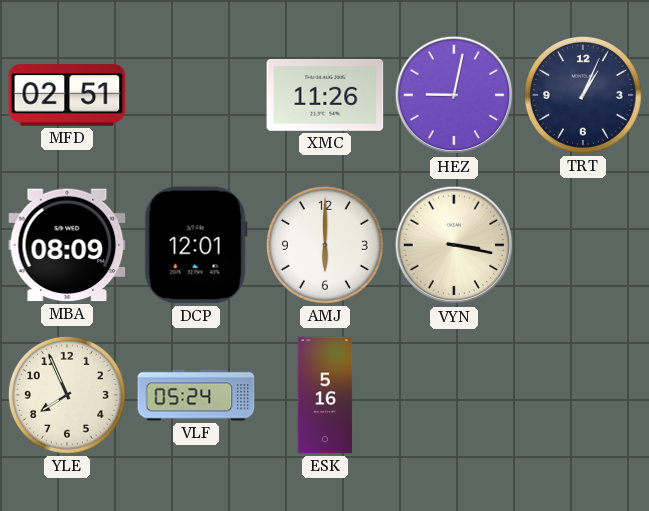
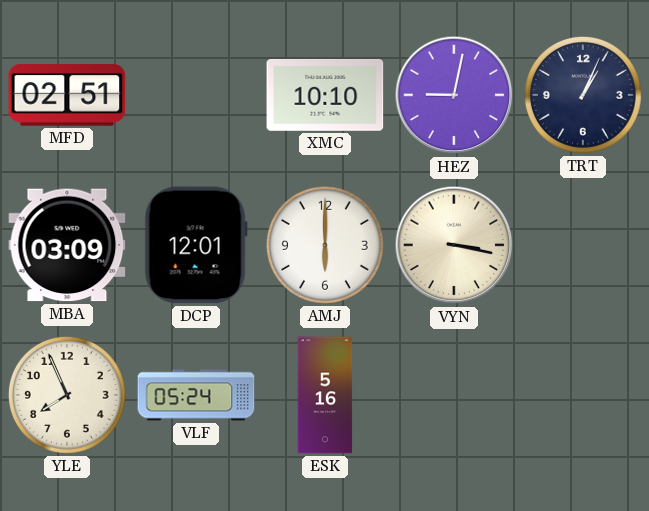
XMC: 11:26 -> 10:10 (325, 95)
MBA: 08:09 -> 03:09 (67, 245)
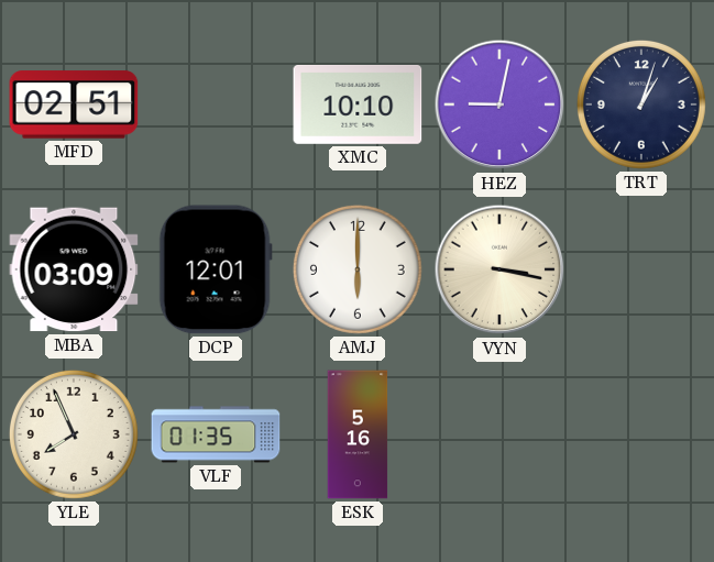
TRT: 1:04 -> 1:03 (641, 104)
VLF: 05:24 -> 01:35 (216, 434)
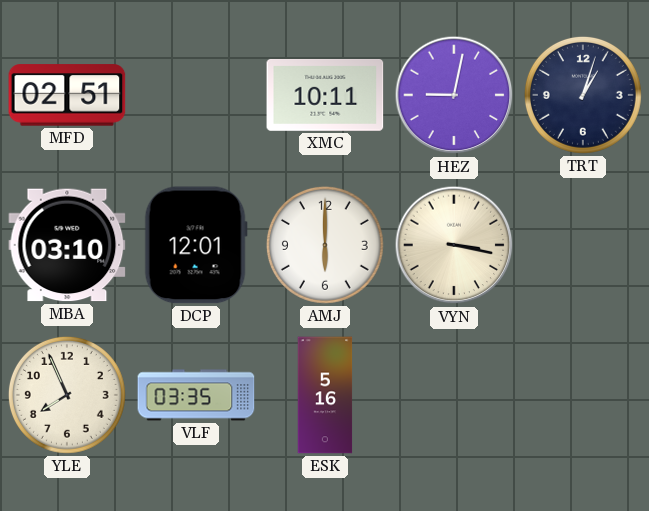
XMC: 10:10 -> 10:11 (325, 95)
MBA: 03:09 -> 03:10 (67, 245)
VLF: 01:35 -> 03:35 (196, 395)
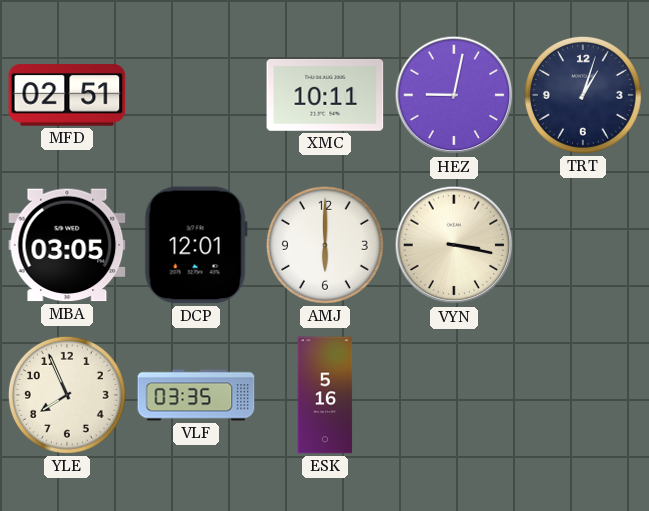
MBA: 03:10 -> 03:05 (67, 245)
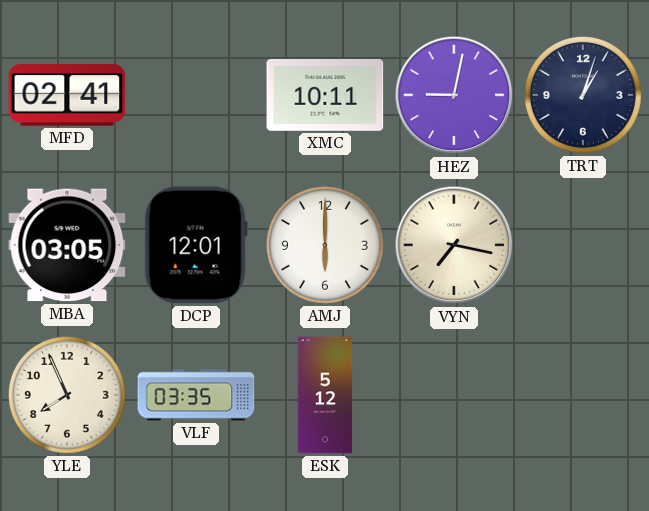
MFD: 02:51 -> 02:41 (67, 95)
VYN: 3:17 -> 7:17 (454, 245)
ESK: 5:16 -> 5:12 (325, 395)
